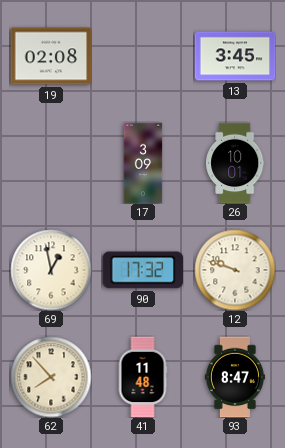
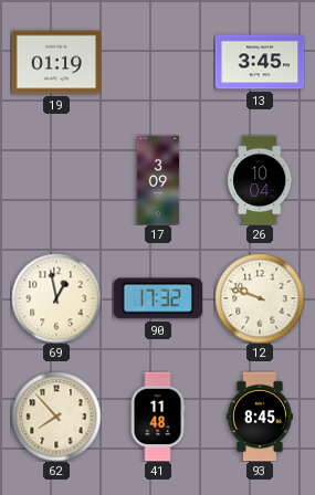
19: 02:08 -> 01:19 (56, 62)
26: 10:01 -> 10:04 (260, 180)
93: 8:47 -> 8:45 (260, 417)
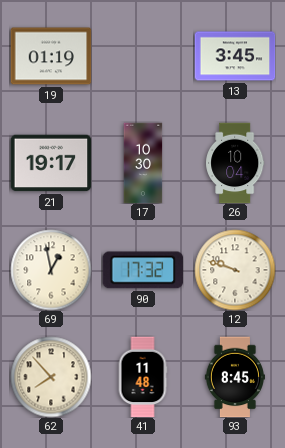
21: none -> 19:17 (51, 163)
17: 3:09 -> 10:30 (143, 163)
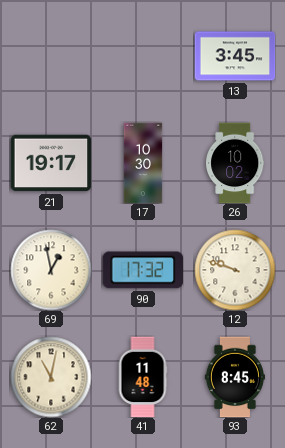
19: 01:19 -> none (51, 56)
26: 10:04 -> 10:02 (235, 163)
62: 7:53 -> 11:02 (51, 377)
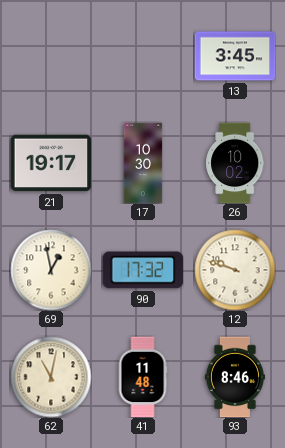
93: 8:45 -> 8:46 (235, 377)
